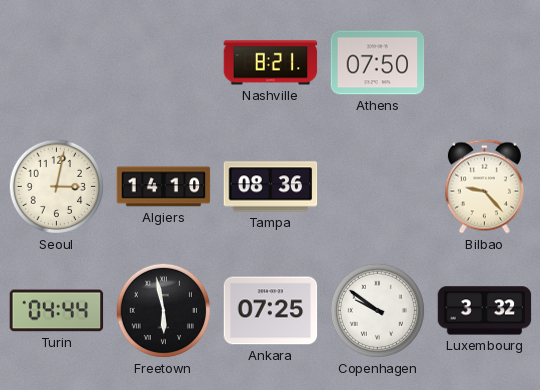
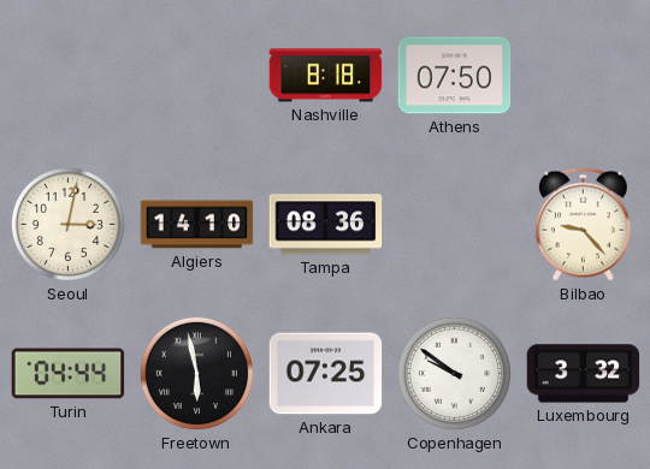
Nashville: 8:21 -> 8:18 (326, 76)
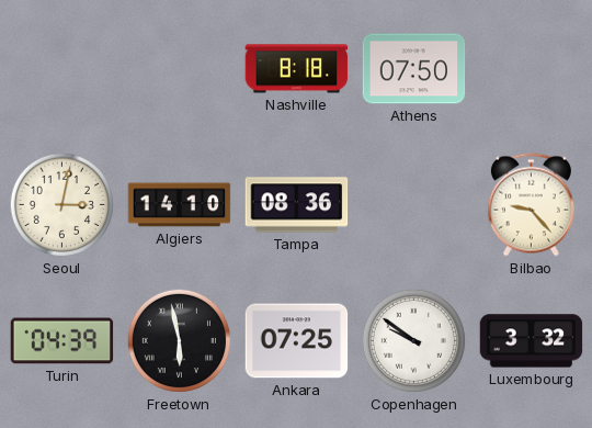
Turin: 04:44 -> 04:39 (62, 341)
